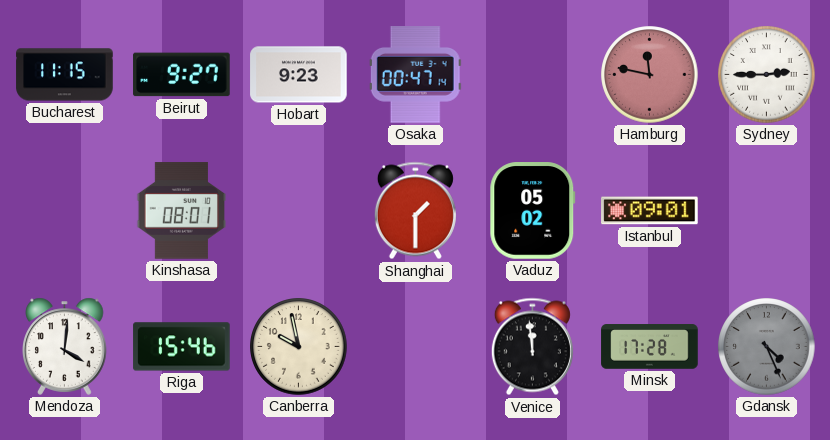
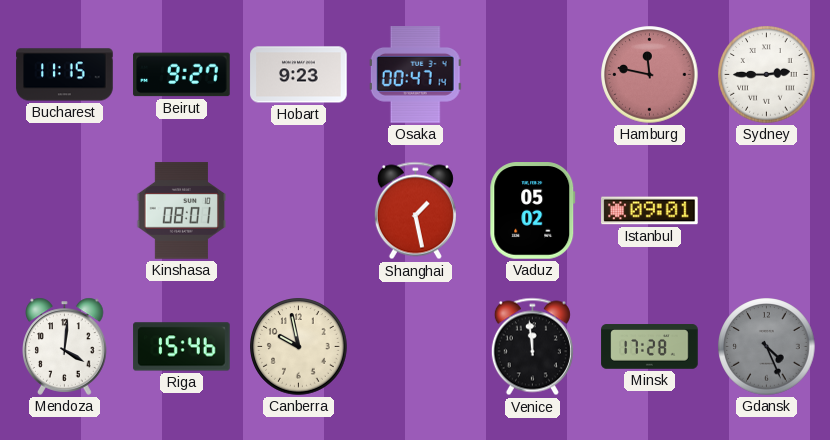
Shanghai: 1:30 -> 1:28 (415, 211)
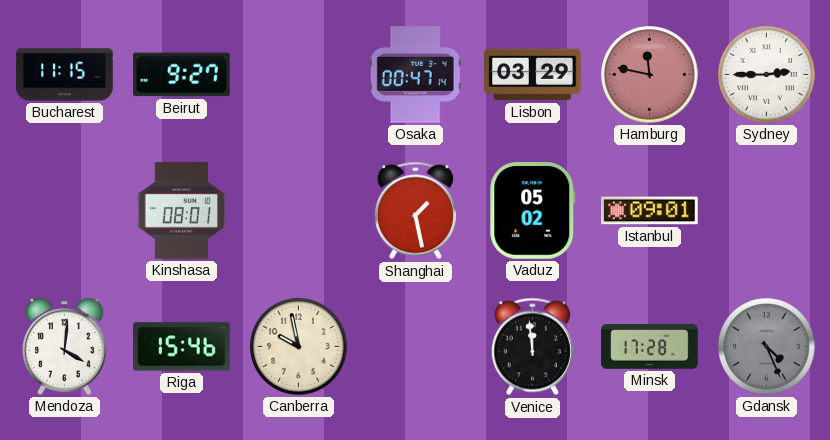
Hobart: 9:23 -> none (299, 75)
Lisbon: none -> 03:29 (533, 75)
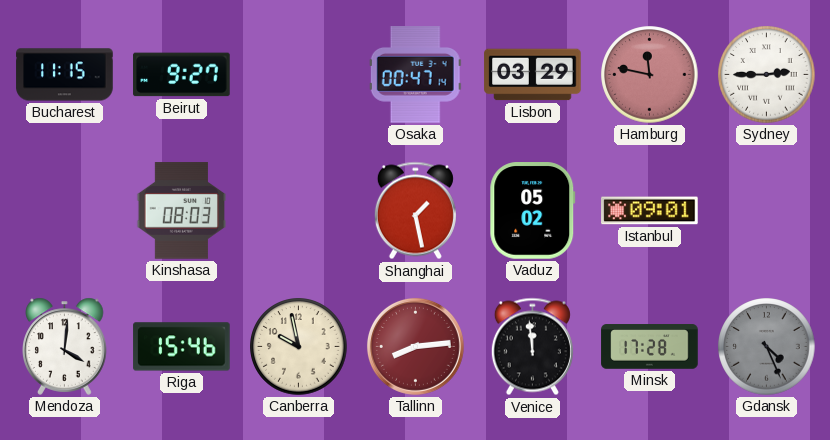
Kinshasa: 08:01 -> 08:03 (182, 211)
Tallinn: none -> 8:14 (415, 346)
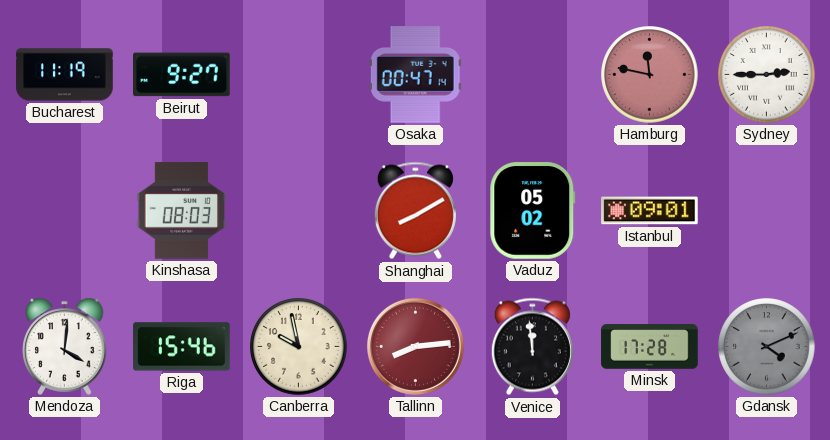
Bucharest: 11:15 -> 11:19 (65, 75)
Lisbon: 03:29 -> none (533, 75)
Shanghai: 1:28 -> 8:10 (415, 211)
Gdansk: 4:26 -> 4:11 (767, 347)
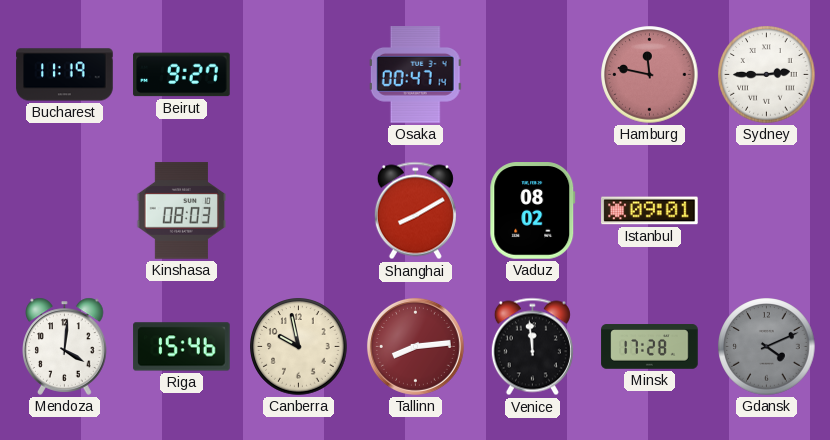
Vaduz: 05:02 -> 08:02 (533, 211)
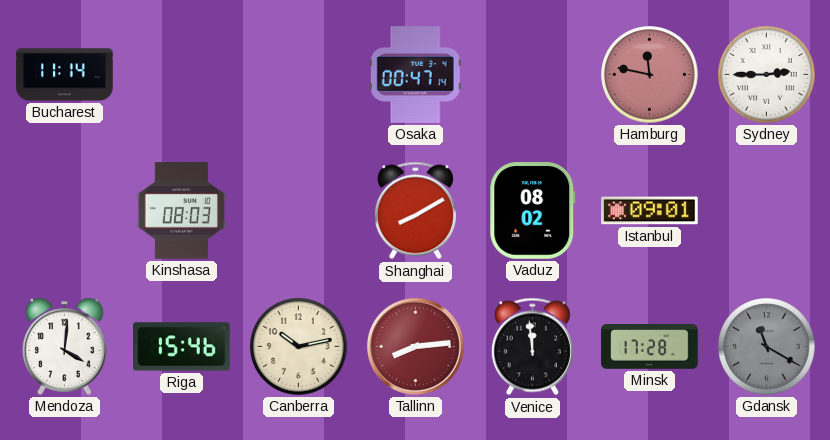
Bucharest: 11:19 -> 11:14 (65, 75)
Beirut: 9:27 -> none (182, 75)
Canberra: 9:58 -> 10:13 (299, 347)
Gdansk: 4:11 -> 11:20 (767, 347)
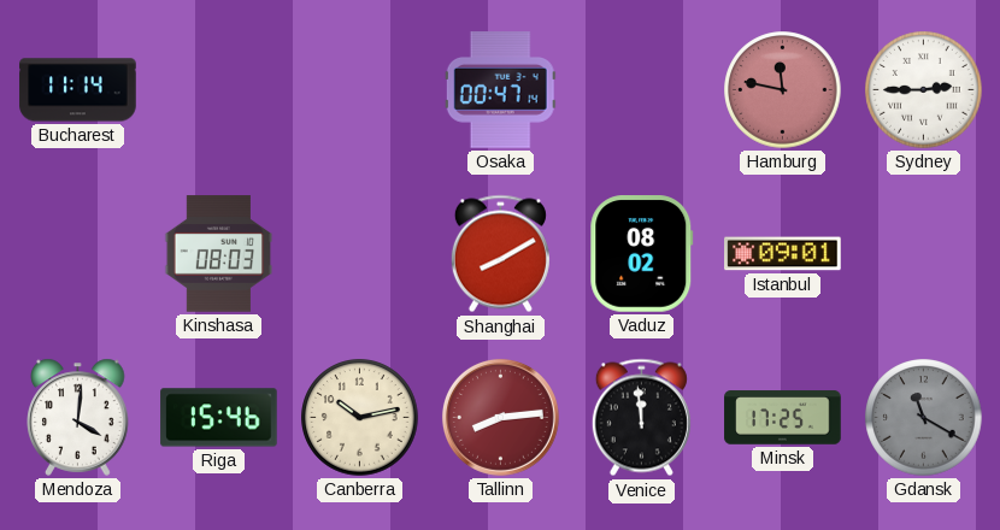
Minsk: 17:28 -> 17:25 (783, 418)
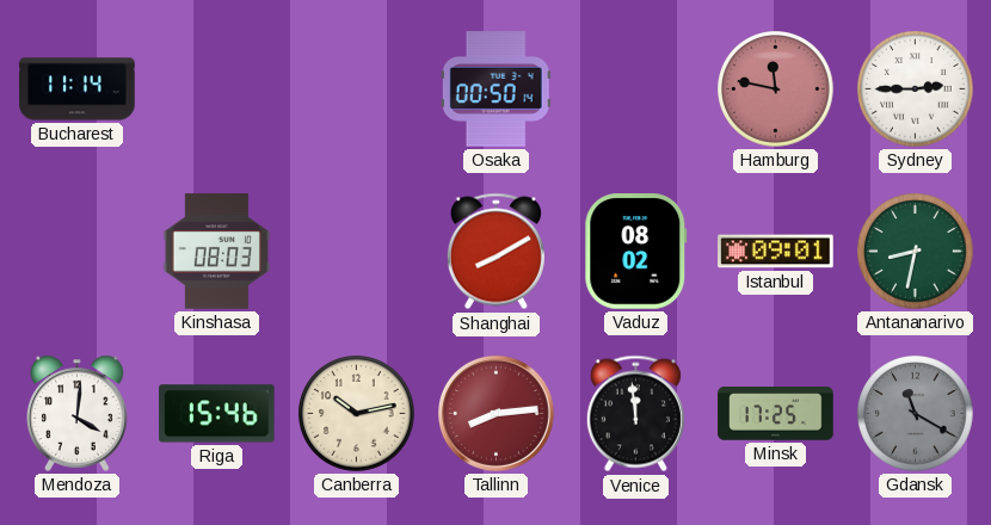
Osaka: 00:47 -> 00:50 (496, 89)
Antananarivo: none -> 8:32 (916, 252)
